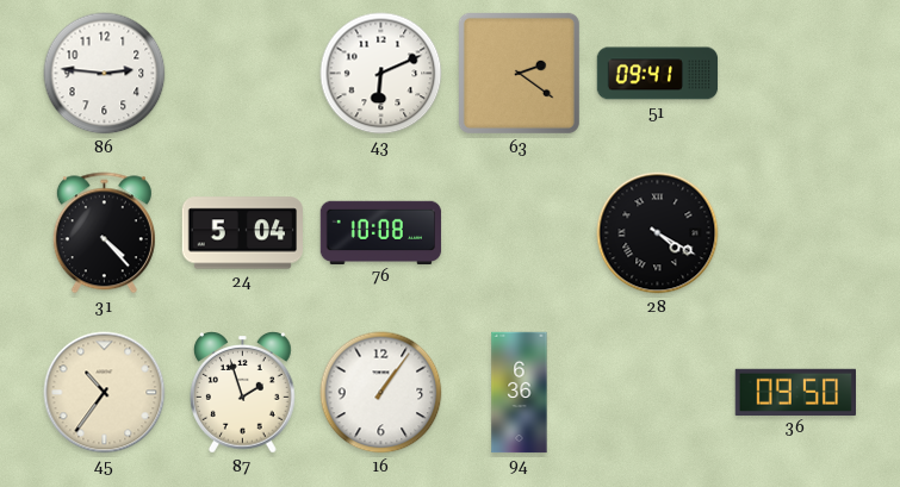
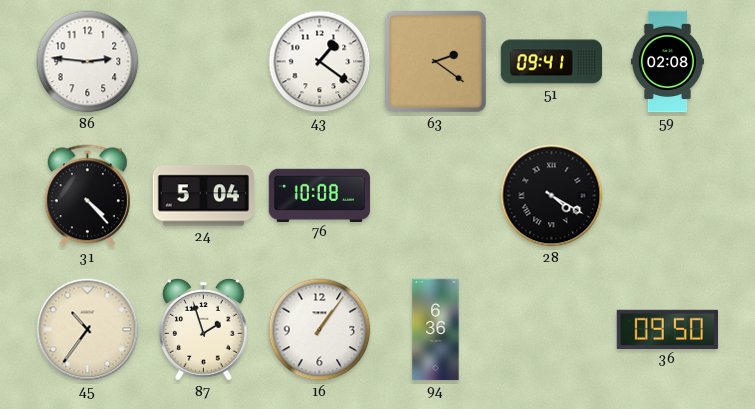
43: 6:11 -> 1:21 (320, 62)
59: none -> 02:08 (667, 62)
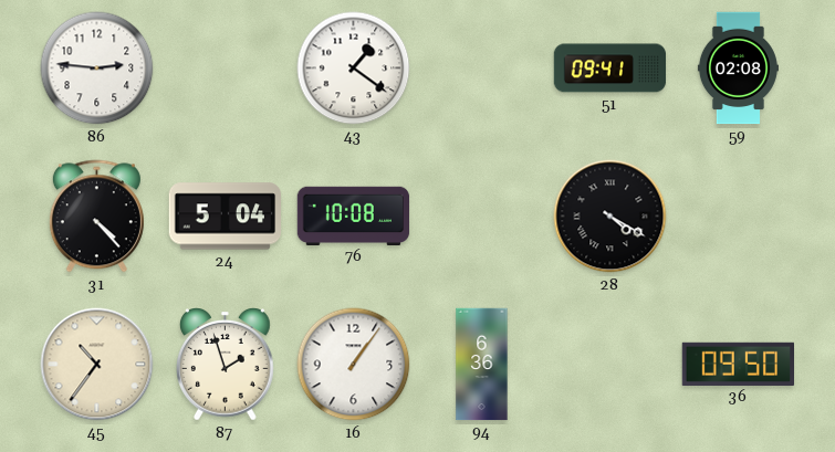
63: 2:21 -> none (435, 61)
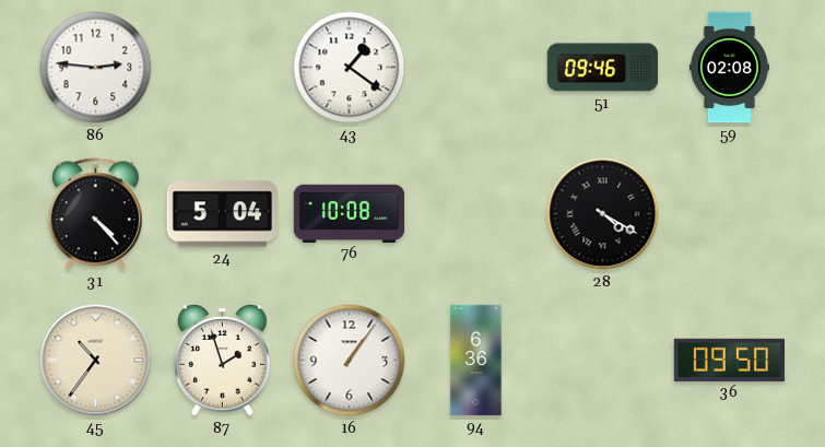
51: 09:41 -> 09:46 (603, 68)
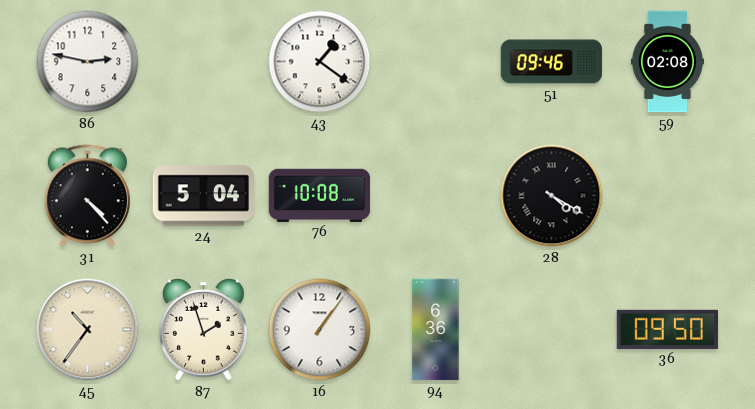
86: 2:46 -> 2:47 (88, 62)
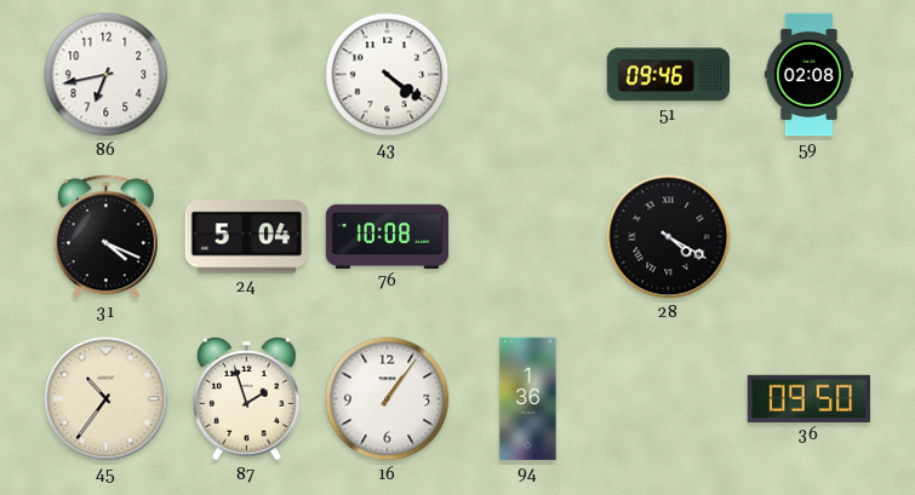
86: 2:47 -> 6:43 (107, 75)
43: 1:21 -> 4:21 (388, 75)
31: 4:23 -> 4:19 (105, 237)
94: 6:36 -> 1:36 (528, 399)
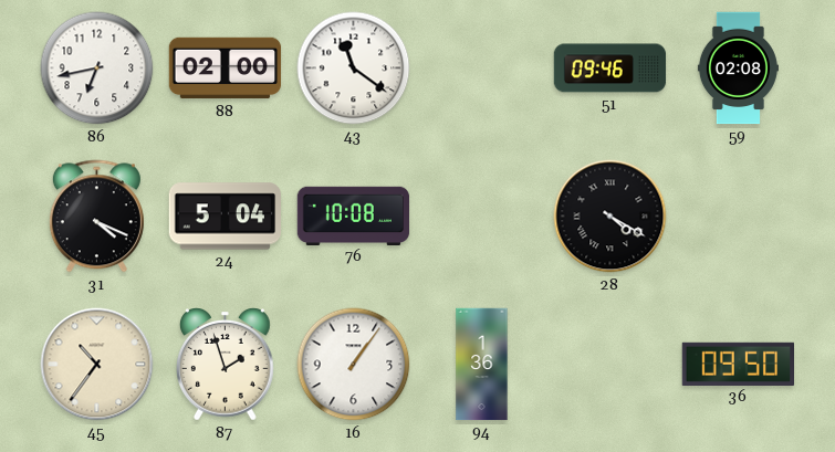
88: none -> 02:00 (226, 69)
43: 4:21 -> 11:21 (354, 69)
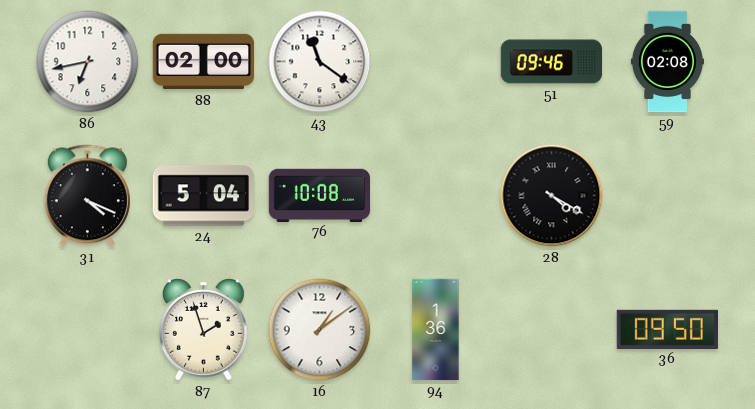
45: 10:36 -> none (97, 365)
16: 1:06 -> 1:09 (320, 330)
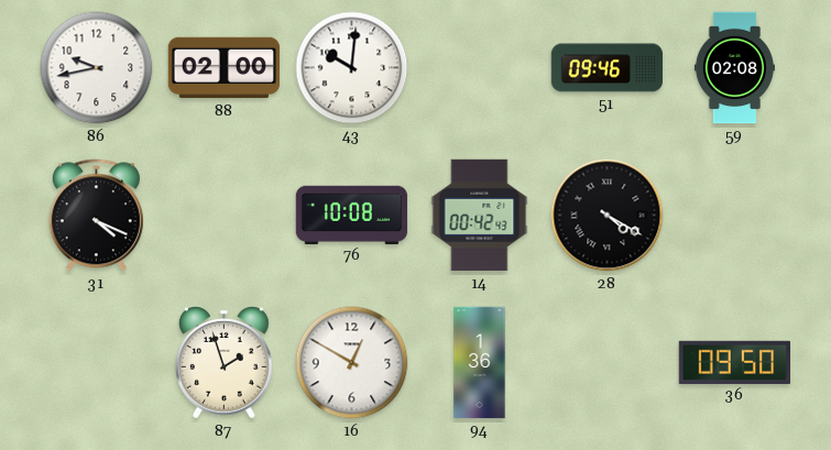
86: 6:43 -> 9:43 (97, 68)
43: 11:21 -> 10:01 (352, 68)
24: 5:04 -> none (204, 196)
14: none -> 00:42 (480, 216)
16: 1:09 -> 12:50 (352, 363)
